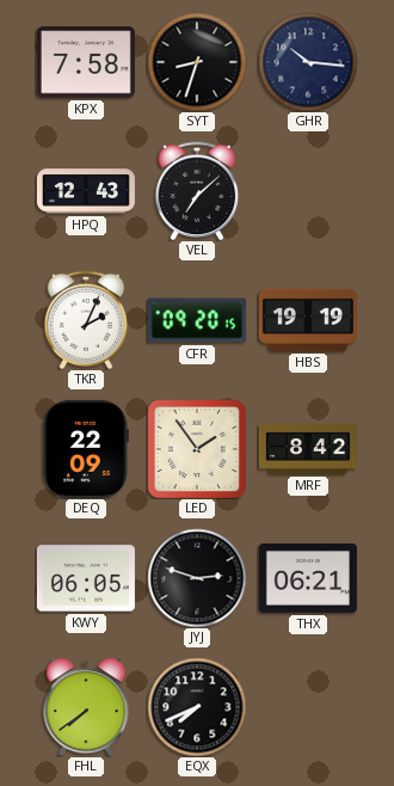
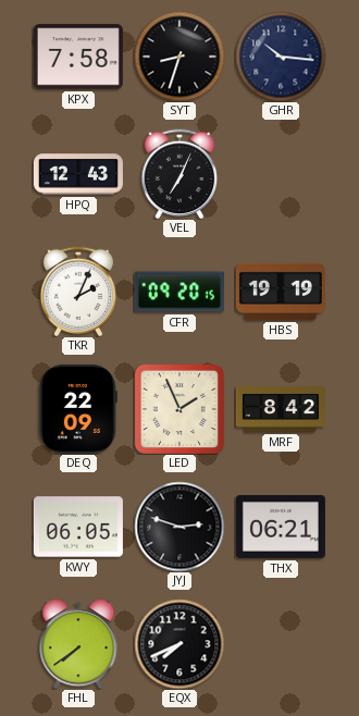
VEL: 7:08 -> 7:04 (179, 174)
LED: 1:54 -> 1:56 (179, 409)
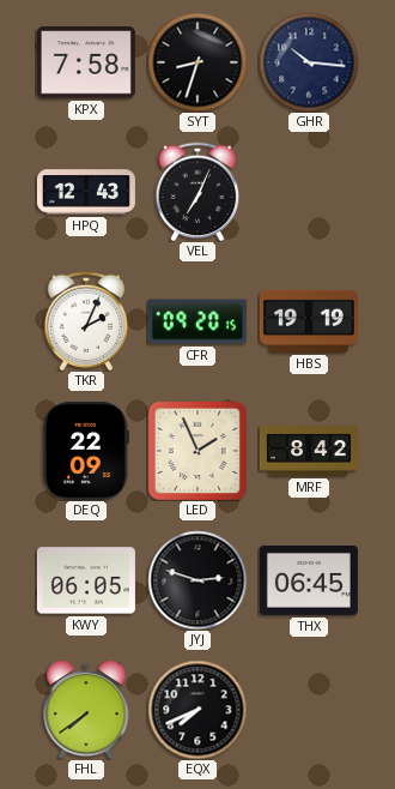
THX: 06:21 -> 06:45 (309, 580)
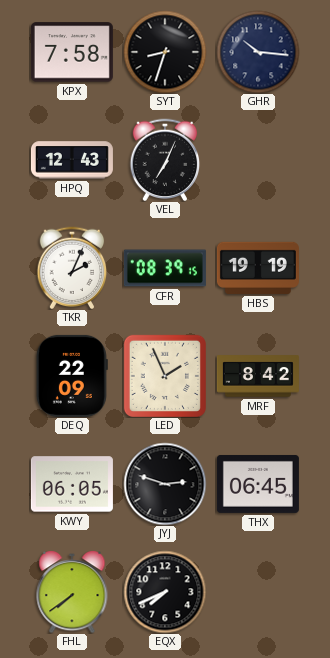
CFR: 09:20 -> 08:39 (165, 268)
